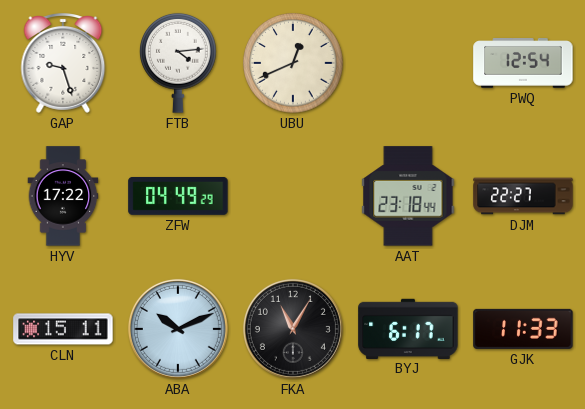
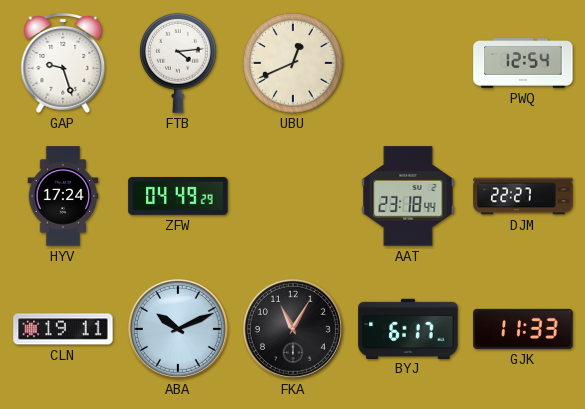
HYV: 17:22 -> 17:24 (63, 196)
CLN: 15:11 -> 19:11 (63, 329)
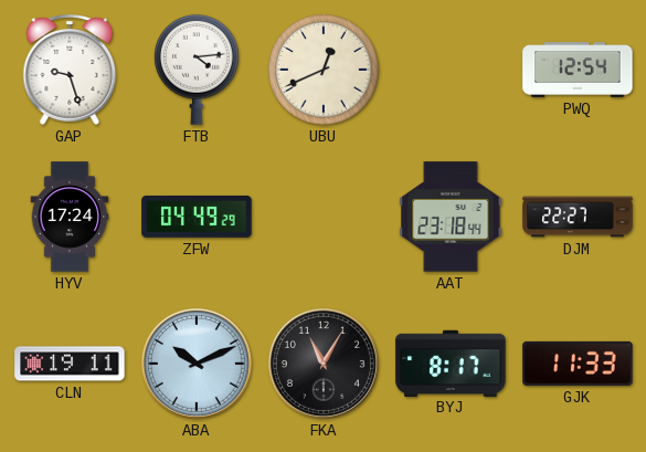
BYJ: 6:17 -> 8:17 (451, 362)
